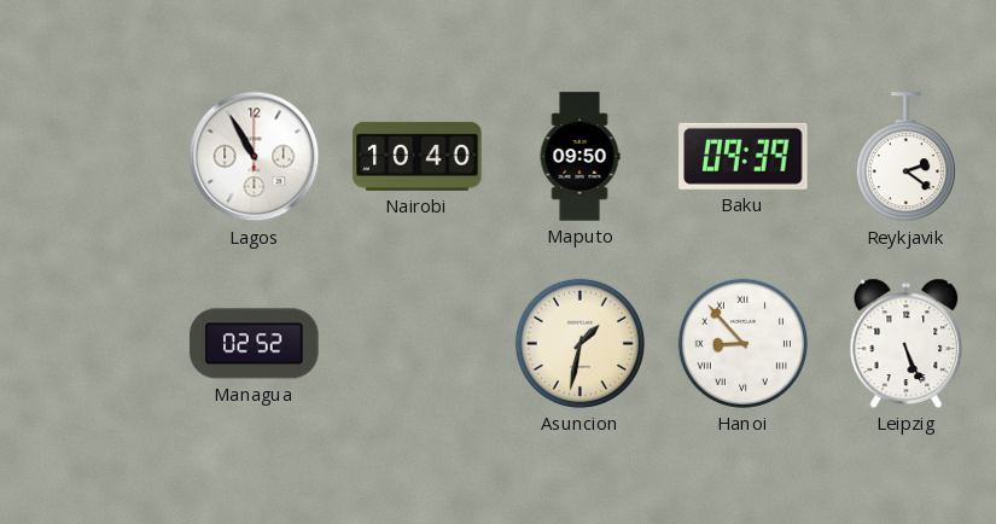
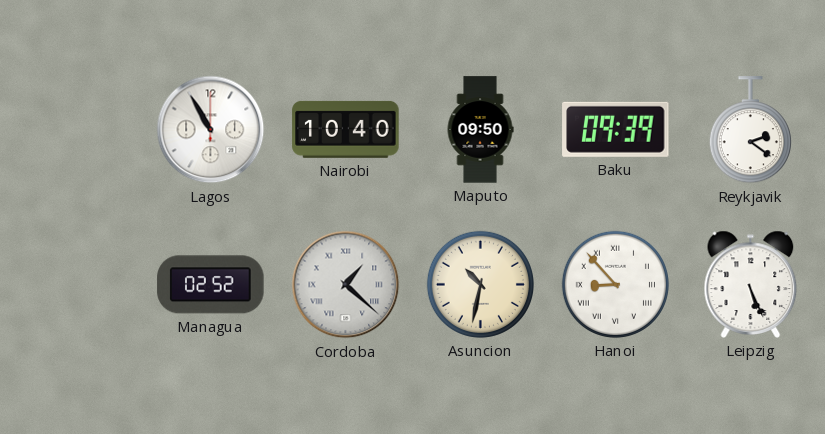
Cordoba: none -> 1:22 (346, 285)
Asuncion: 1:32 -> 10:32 (480, 284)
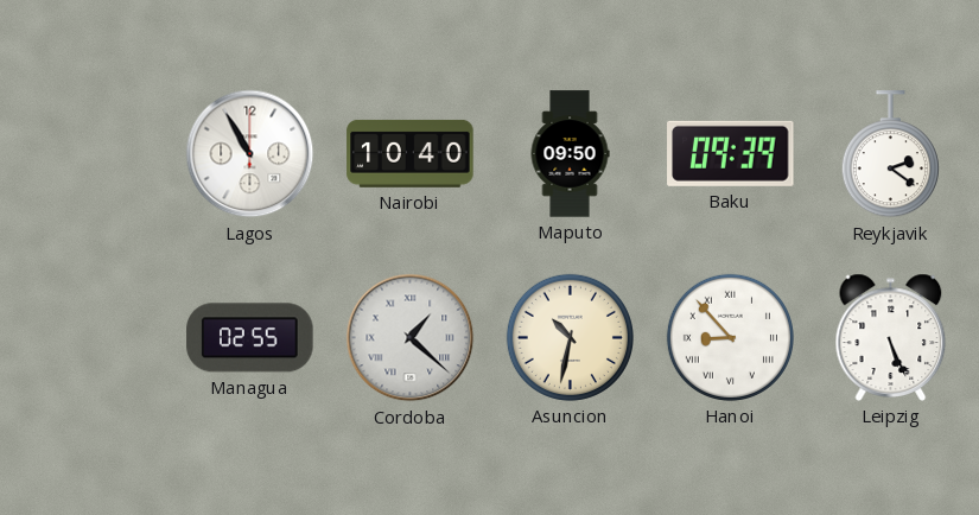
Managua: 02:52 -> 02:55 (250, 338)
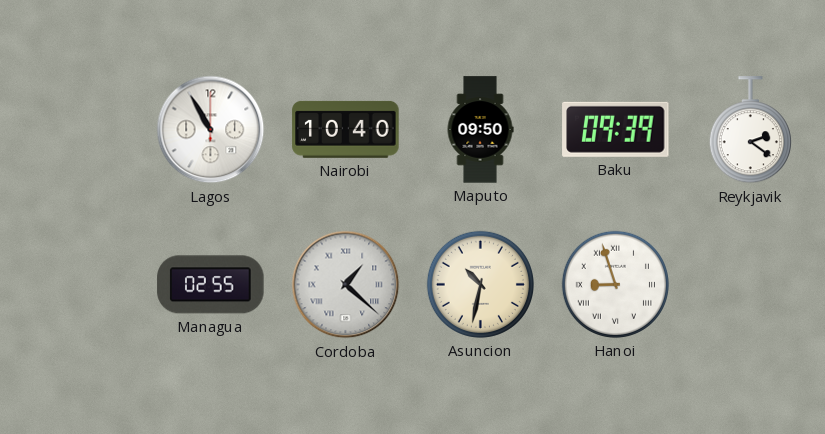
Hanoi: 8:53 -> 8:57 (615, 284)
Leipzig: 5:26 -> none (891, 337)
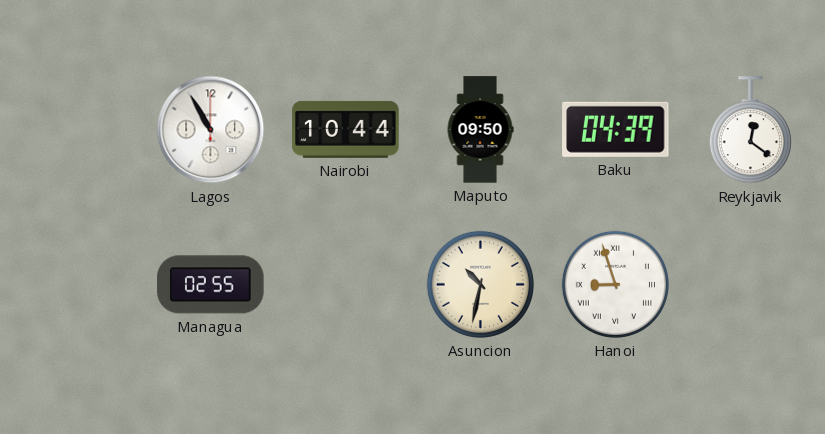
Nairobi: 10:40 -> 10:44 (346, 129)
Baku: 09:39 -> 04:39 (616, 129)
Reykjavik: 2:21 -> 12:21 (750, 130)
Cordoba: 1:22 -> none (346, 285)
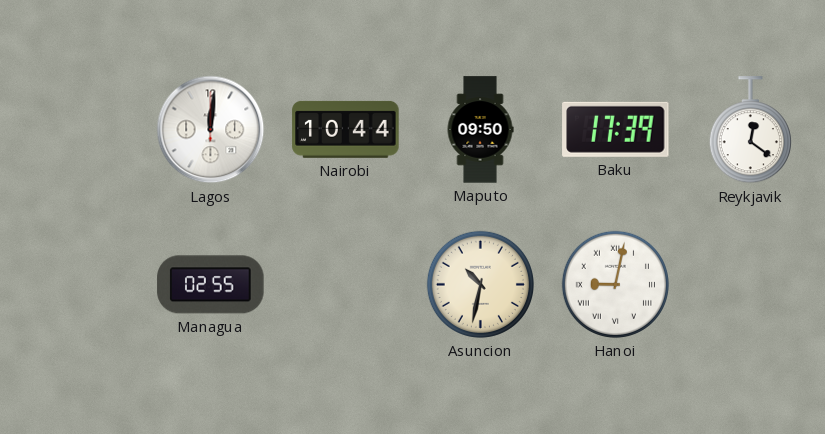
Lagos: 10:55 -> 12:01 (211, 130)
Baku: 04:39 -> 17:39 (616, 129)
Hanoi: 8:57 -> 9:02 (615, 284)
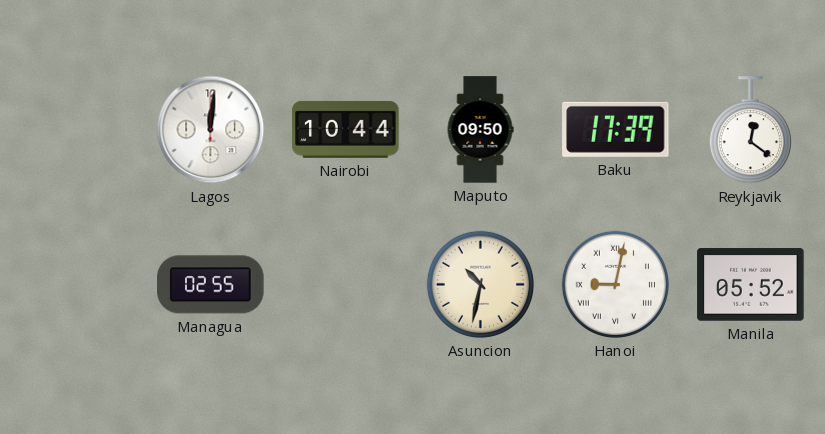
Manila: none -> 05:52 (751, 285)
